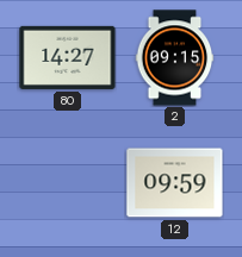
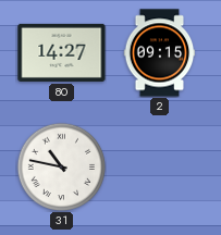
31: none -> 10:47 (61, 166)
12: 09:59 -> none (175, 183)
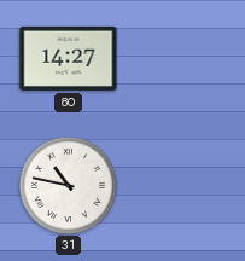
2: 09:15 -> none (160, 53)
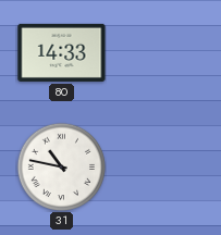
80: 14:27 -> 14:33 (62, 52)
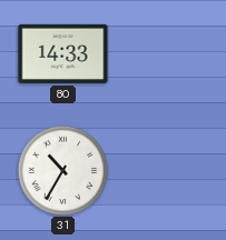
31: 10:47 -> 10:35 (62, 170)
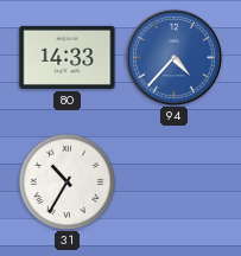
94: none -> 4:37 (173, 57)
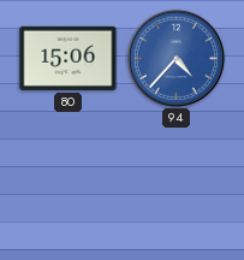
80: 14:33 -> 15:06 (69, 58)
31: 10:35 -> none (66, 181)
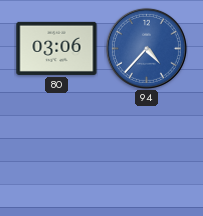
80: 15:06 -> 03:06 (57, 48)
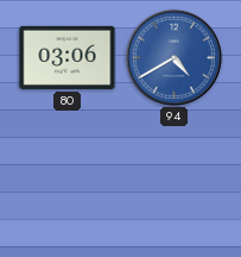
94: 4:37 -> 4:40 (173, 57)
